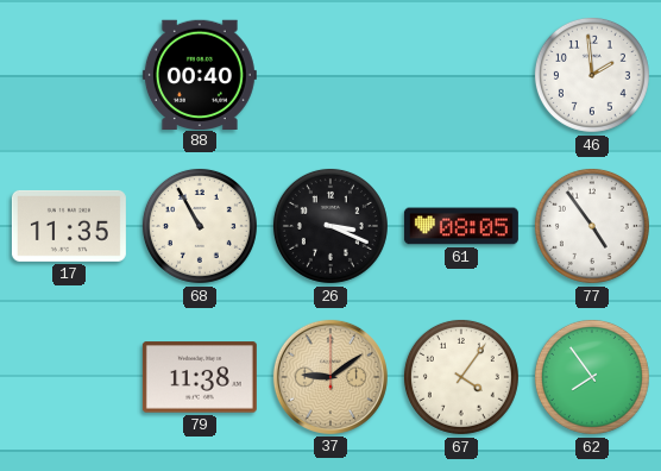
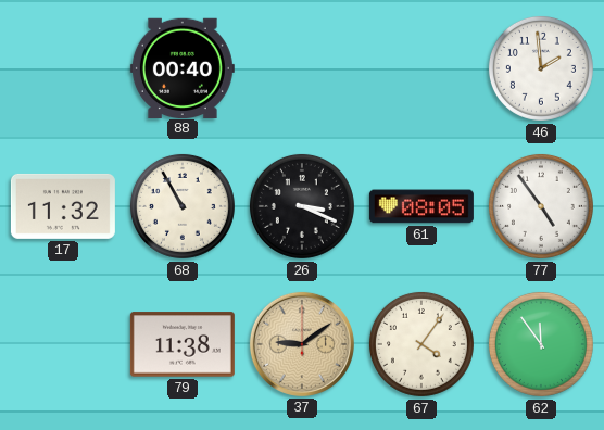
17: 11:35 -> 11:32 (63, 206)
62: 7:54 -> 11:54 (541, 344)
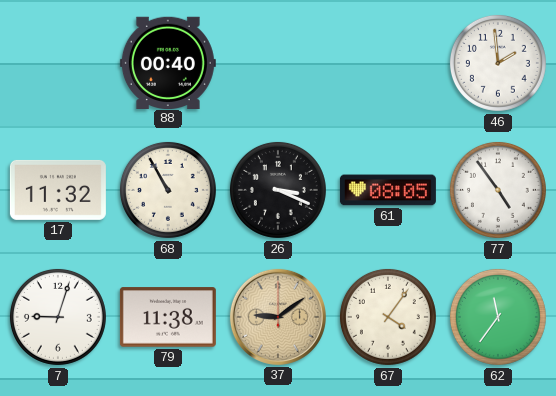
7: none -> 9:03 (58, 317)
62: 11:54 -> 11:36 (498, 317)
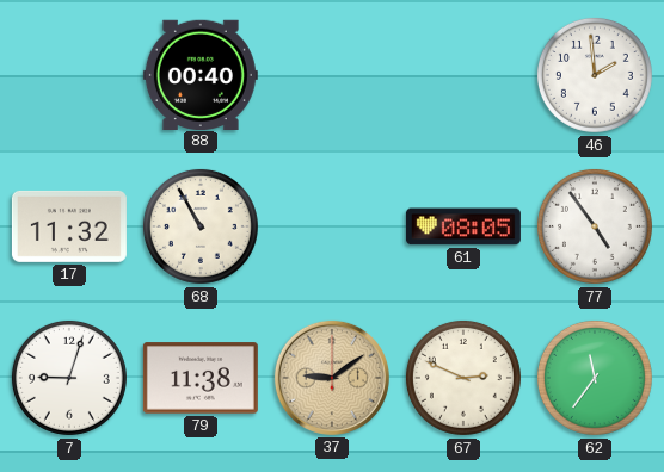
26: 3:19 -> none (278, 190)
67: 4:06 -> 2:49 (463, 378)
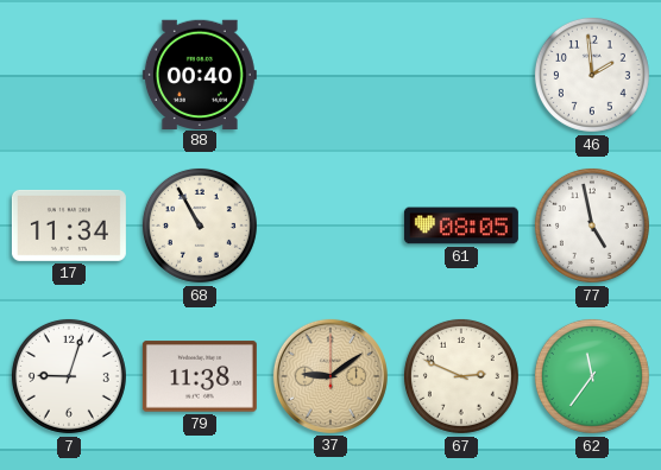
17: 11:32 -> 11:34 (69, 226)
77: 4:54 -> 4:58 (592, 226)
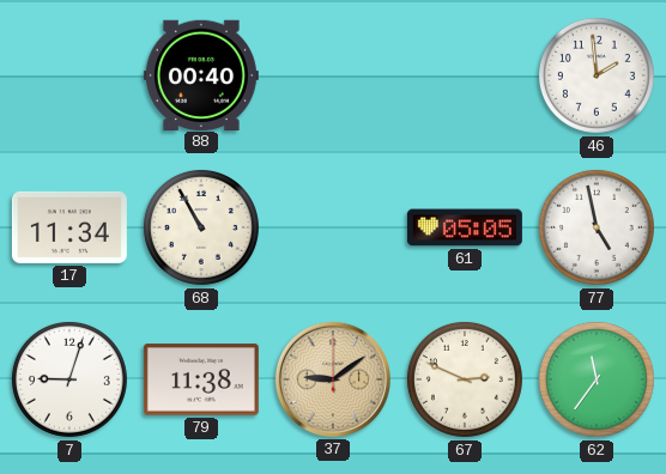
61: 08:05 -> 05:05 (465, 227)
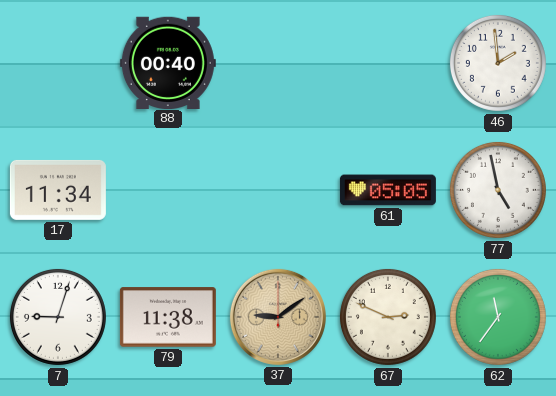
68: 10:55 -> none (201, 227)
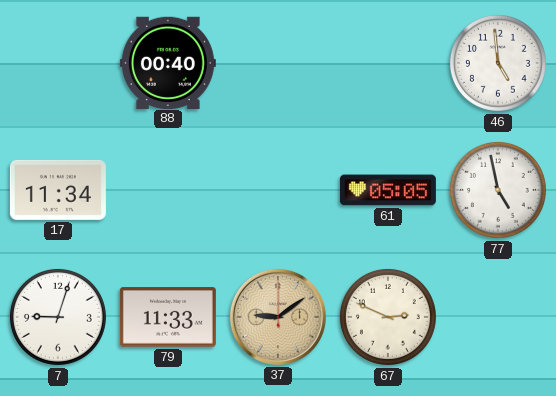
46: 1:59 -> 4:59 (498, 63)
79: 11:38 -> 11:33 (168, 317)
62: 11:36 -> none (498, 317)
